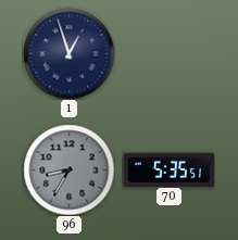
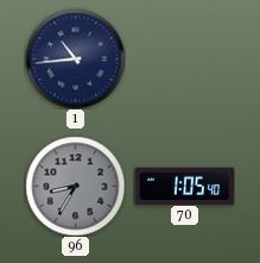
1: 12:57 -> 10:44 (75, 58)
70: 5:35 -> 1:05 (184, 186)
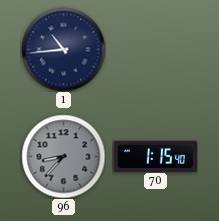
96: 8:35 -> 8:37 (63, 156)
70: 1:05 -> 1:15 (155, 156)
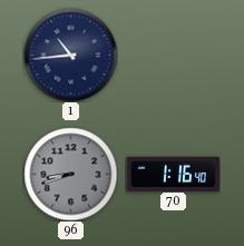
96: 8:37 -> 8:42 (70, 174)
70: 1:15 -> 1:16 (173, 174)
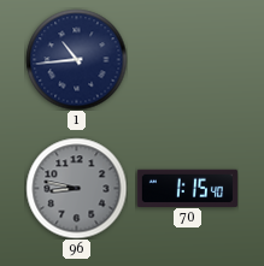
96: 8:42 -> 8:47 (76, 188)
70: 1:16 -> 1:15 (187, 188)
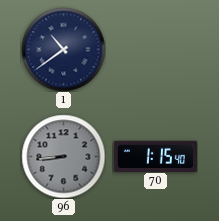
1: 10:44 -> 10:39 (63, 49)
96: 8:47 -> 8:44 (63, 156)
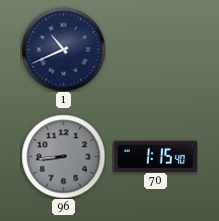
1: 10:39 -> 10:41 (63, 49)
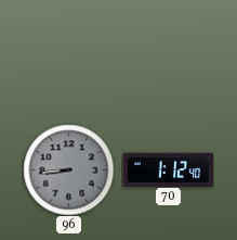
1: 10:41 -> none (63, 49)
70: 1:15 -> 1:12 (168, 169)
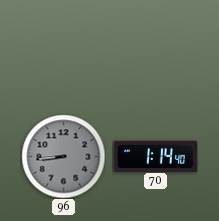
70: 1:12 -> 1:14 (155, 156)
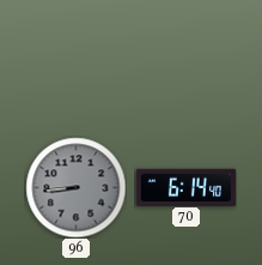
70: 1:14 -> 6:14 (185, 187)
